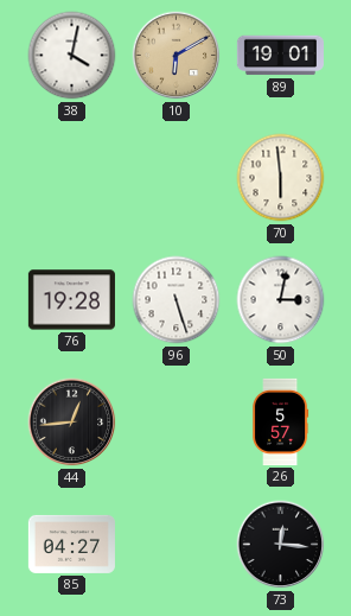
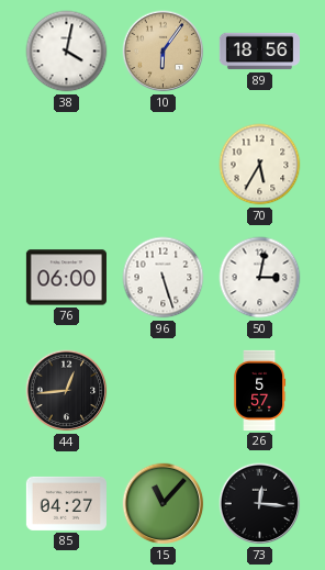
10: 6:10 -> 6:06 (164, 52)
89: 19:01 -> 18:56 (259, 52)
70: 5:59 -> 5:35 (260, 165)
76: 19:28 -> 06:00 (66, 278)
15: none -> 11:07 (164, 504)
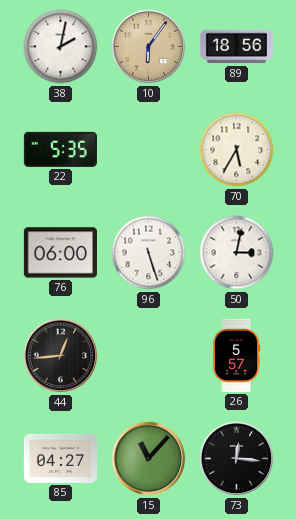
38: 4:02 -> 2:02 (61, 47)
22: none -> 5:35 (60, 149)
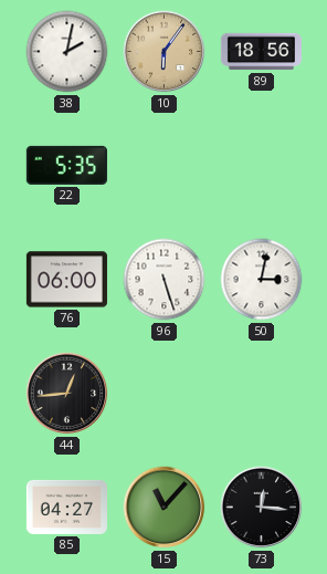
70: 5:35 -> none (237, 150)
26: 5:57 -> none (237, 355)
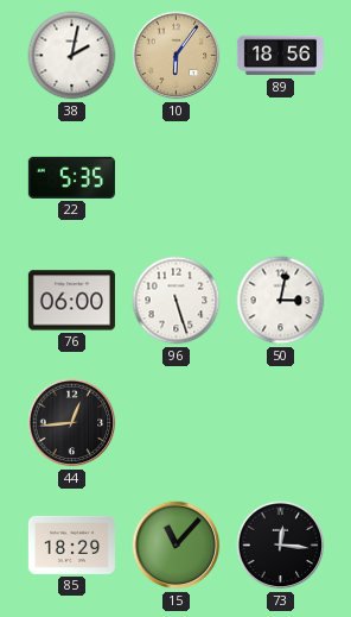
85: 04:27 -> 18:29 (71, 544)
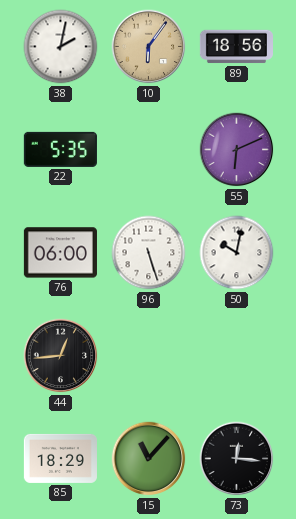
55: none -> 6:11 (237, 150)
50: 3:02 -> 10:02 (237, 253)
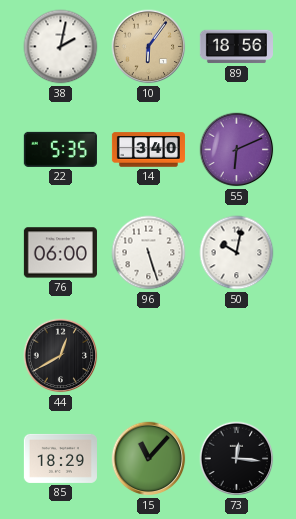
14: none -> 3:40 (148, 150)
44: 12:44 -> 12:40 (61, 356)
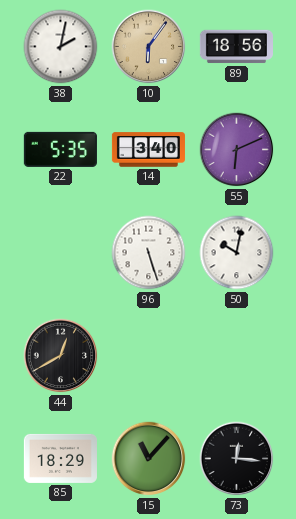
76: 06:00 -> none (60, 253)
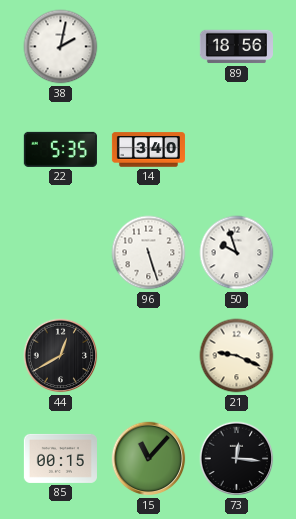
10: 6:06 -> none (149, 47)
55: 6:11 -> none (237, 150)
50: 10:02 -> 9:57 (237, 253)
21: none -> 9:19 (237, 356)
85: 18:29 -> 00:15 (60, 458)
